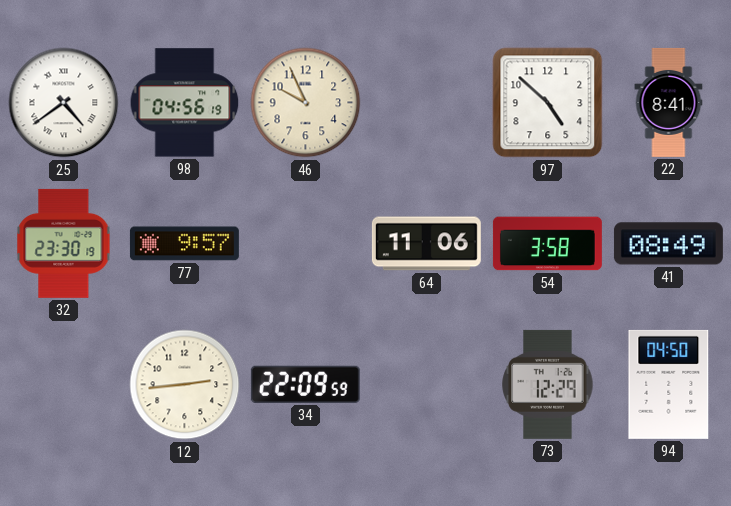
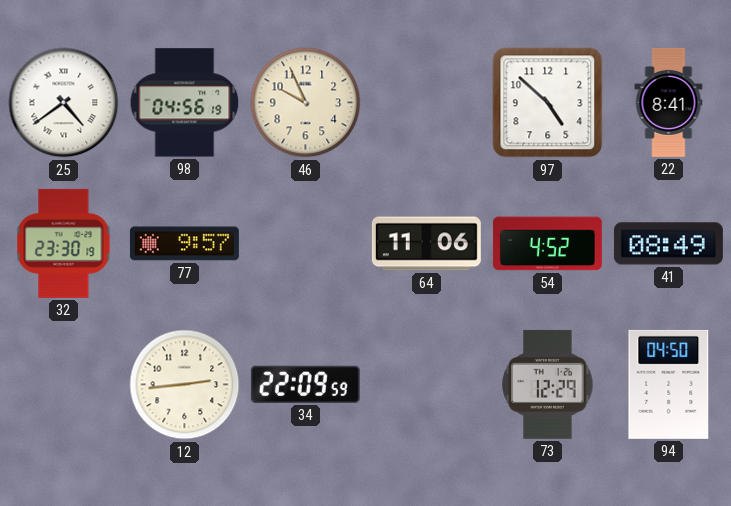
54: 3:58 -> 4:52 (547, 244)
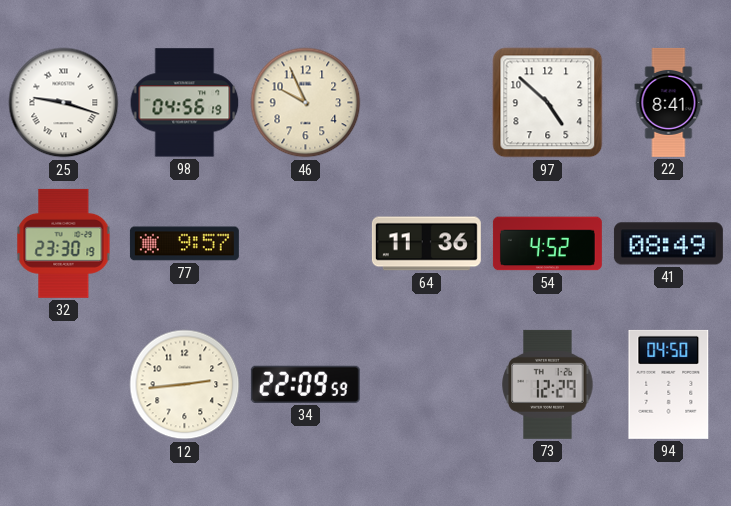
25: 4:39 -> 9:18 (64, 103)
64: 11:06 -> 11:36 (426, 244)
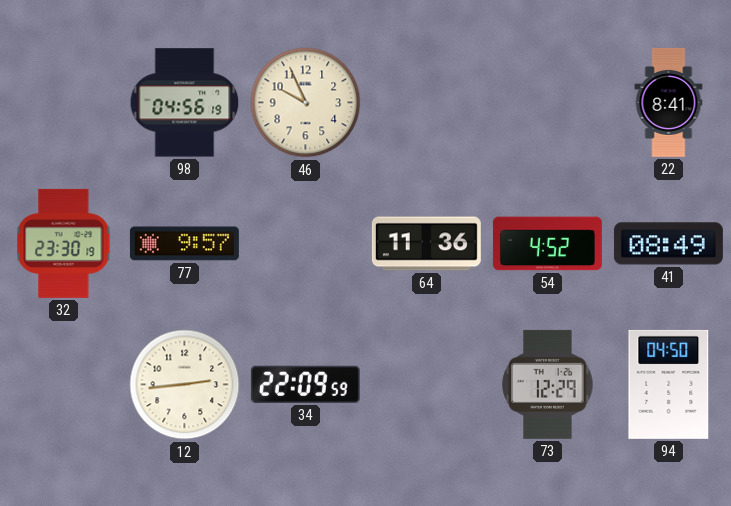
25: 9:18 -> none (64, 103)
97: 4:52 -> none (548, 103)
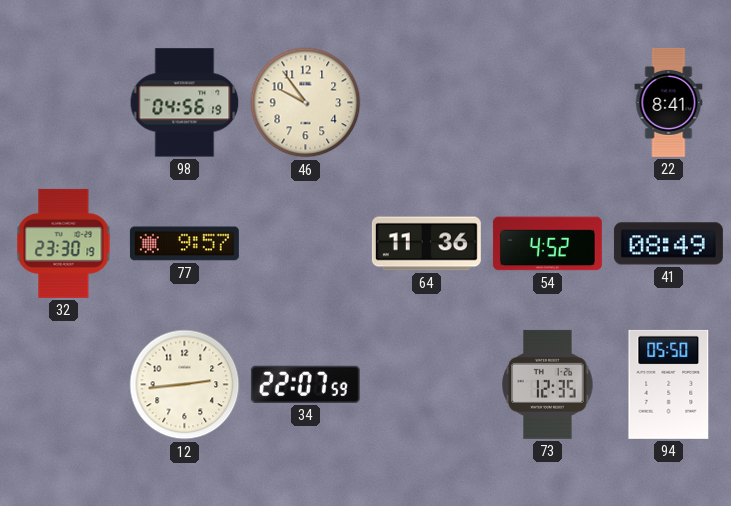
46: 9:56 -> 9:54 (306, 103)
34: 22:09 -> 22:07 (305, 384)
73: 12:29 -> 12:35 (548, 384)
94: 04:50 -> 05:50 (669, 384)
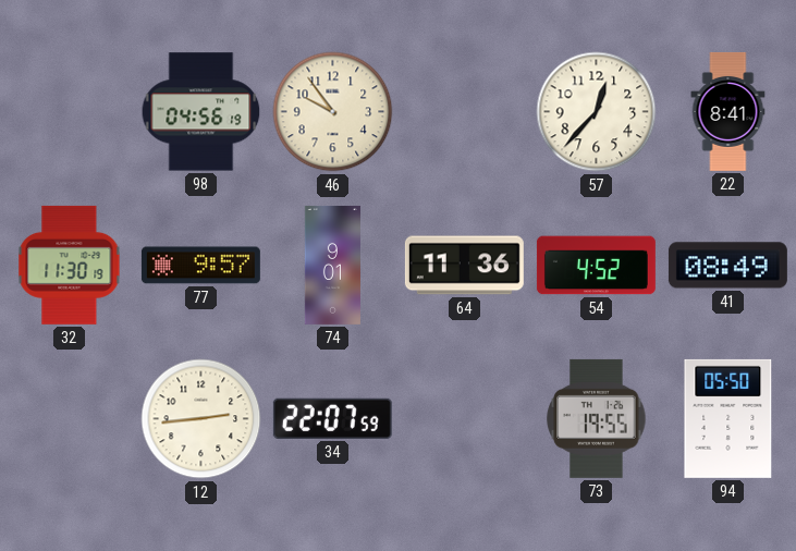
57: none -> 12:37 (597, 112)
32: 23:30 -> 11:30 (70, 265)
74: none -> 9:01 (332, 265)
73: 12:35 -> 19:55 (597, 418)
